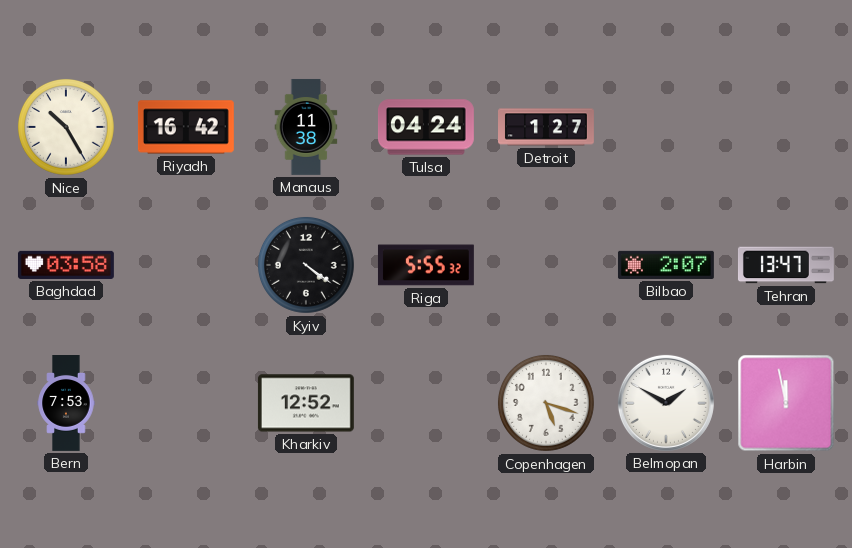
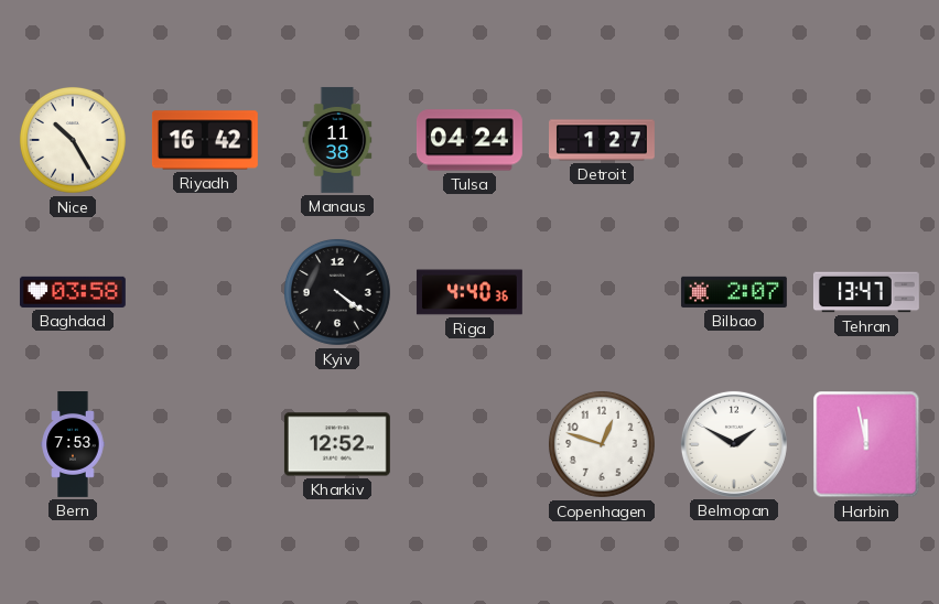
Riga: 5:55 -> 4:40 (469, 292)
Copenhagen: 5:18 -> 12:48 (602, 444)
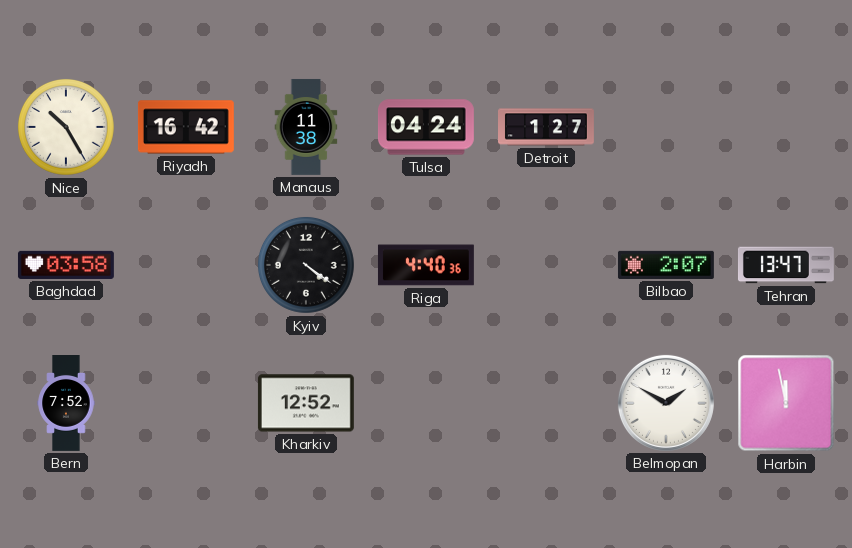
Bern: 7:53 -> 7:52 (66, 404)
Copenhagen: 12:48 -> none (602, 444)
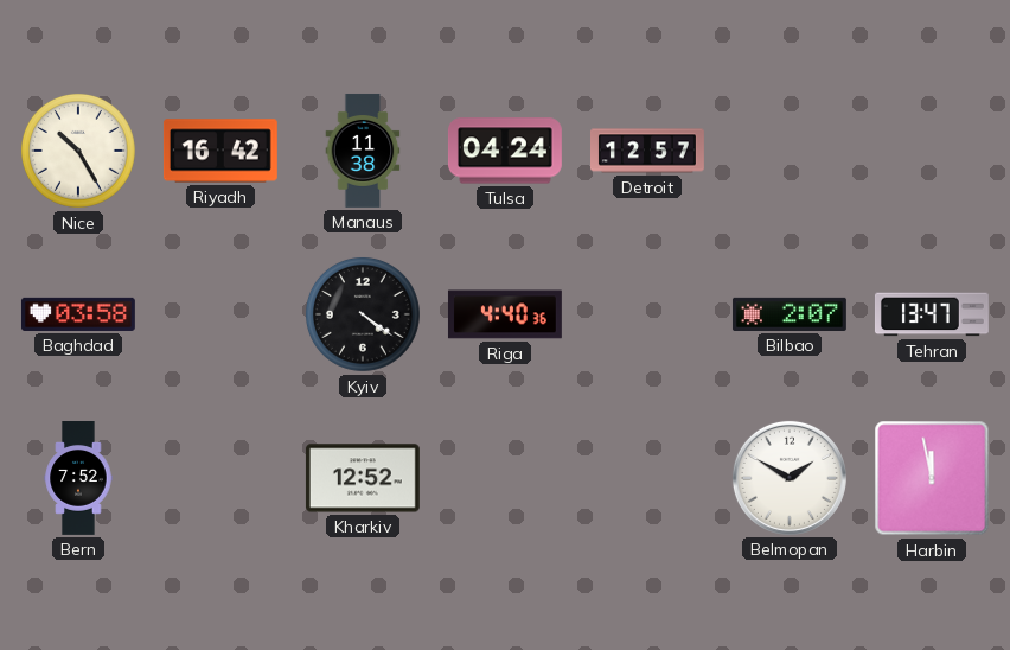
Detroit: 1:27 -> 12:57 (648, 151)
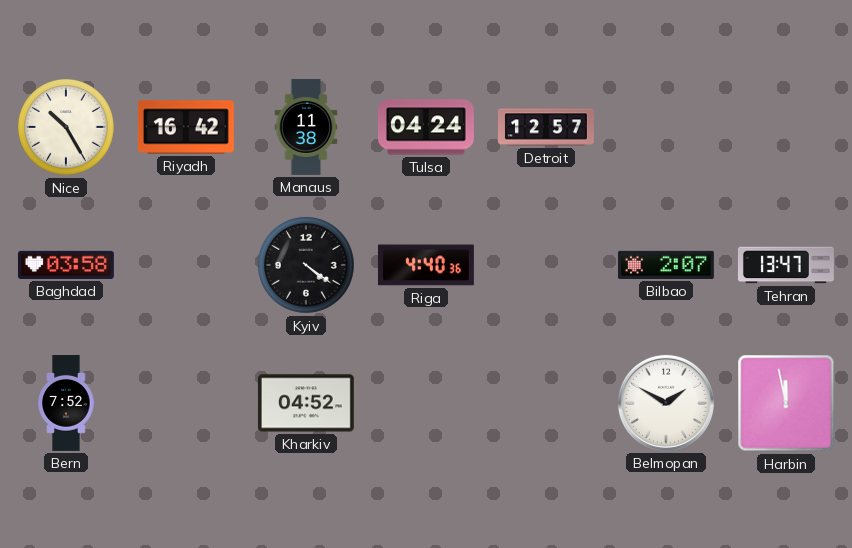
Kharkiv: 12:52 -> 04:52 (306, 403)
